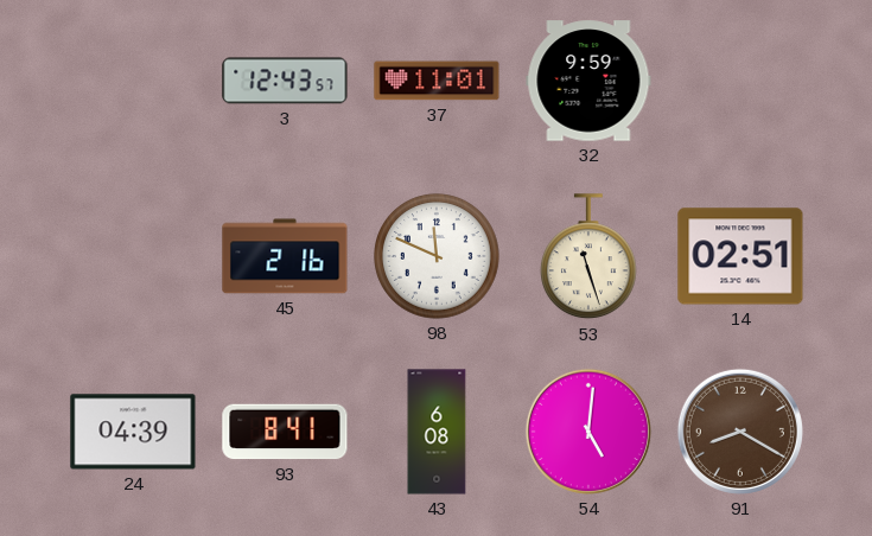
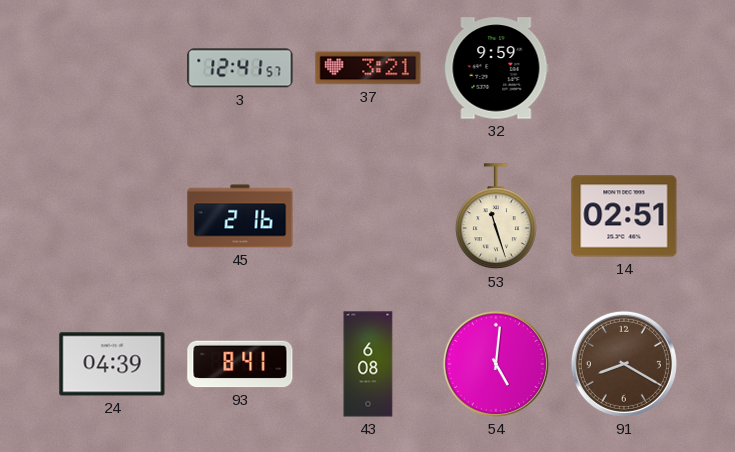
3: 12:43 -> 12:41 (240, 68)
37: 11:01 -> 3:21 (368, 68)
98: 11:49 -> none (437, 256)
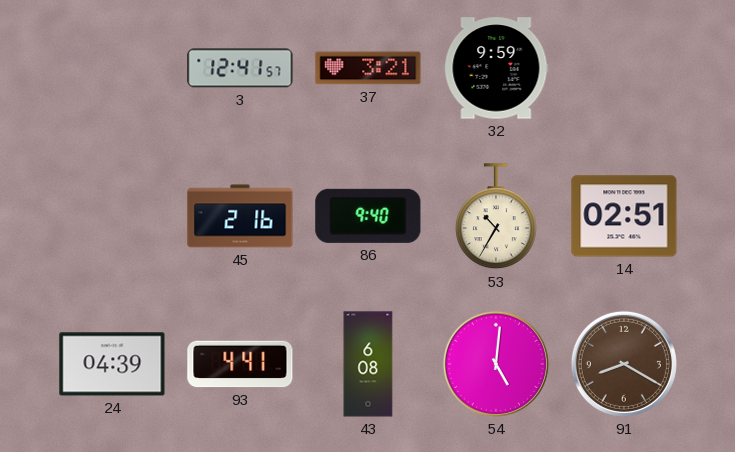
86: none -> 9:40 (368, 216)
53: 11:27 -> 10:35 (497, 217)
93: 8:41 -> 4:41 (240, 364)
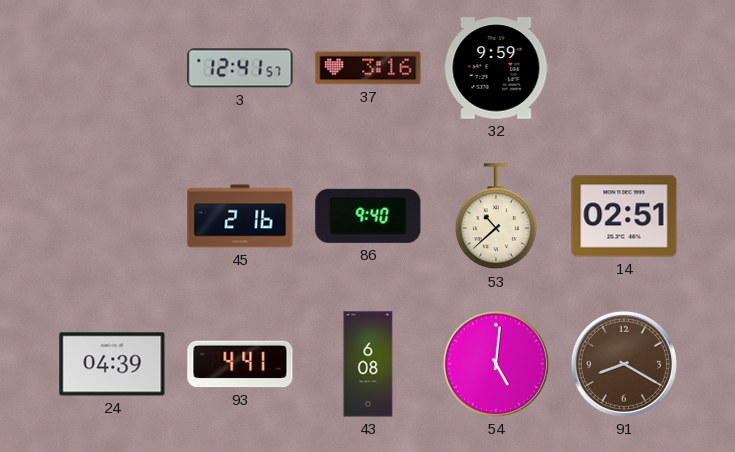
37: 3:21 -> 3:16 (368, 68)
53: 10:35 -> 10:38 (497, 217)
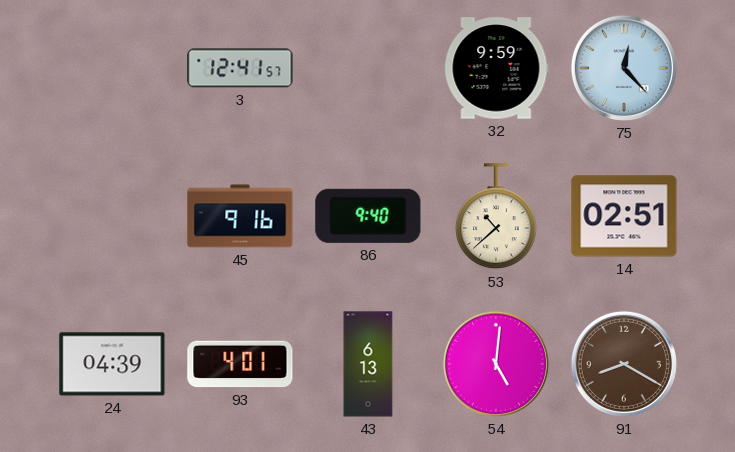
37: 3:16 -> none (368, 68)
75: none -> 12:23 (624, 68)
45: 2:16 -> 9:16 (240, 216)
93: 4:41 -> 4:01 (240, 364)
43: 6:08 -> 6:13 (368, 364)
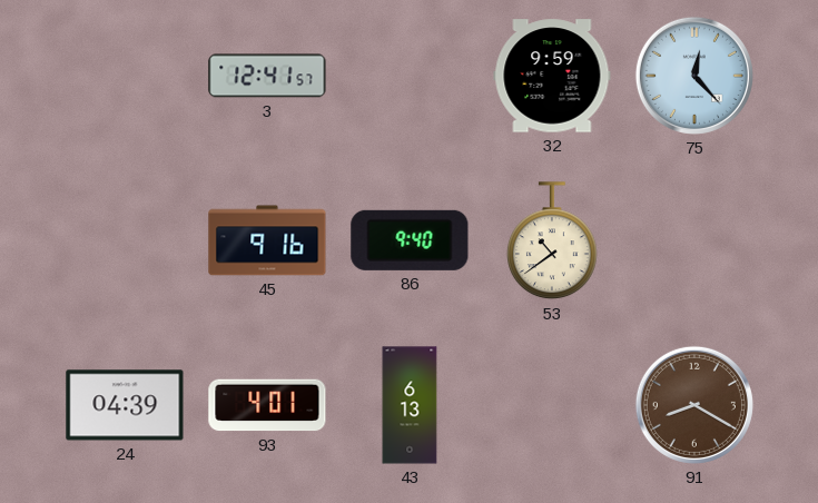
53: 10:38 -> 10:39 (553, 241)
14: 02:51 -> none (624, 216)
54: 5:01 -> none (496, 364)
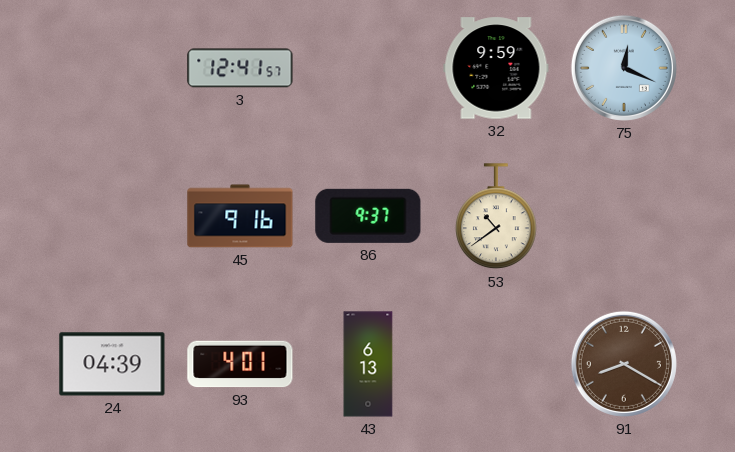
75: 12:23 -> 12:19 (624, 68)
86: 9:40 -> 9:37 (368, 216)
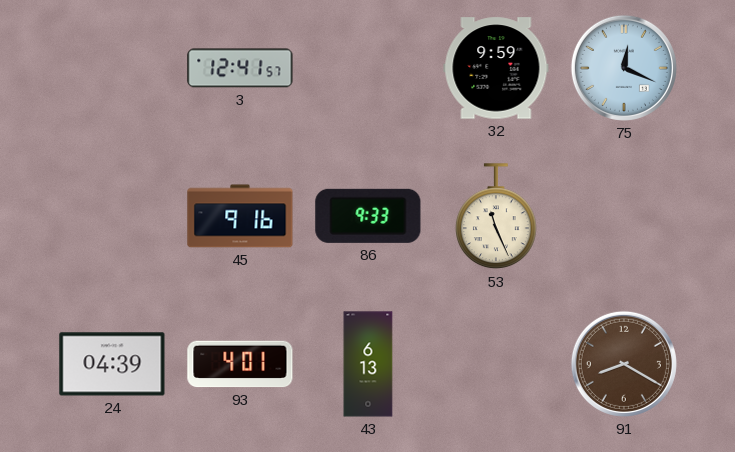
86: 9:37 -> 9:33 (368, 216)
53: 10:39 -> 11:26 (497, 217)
